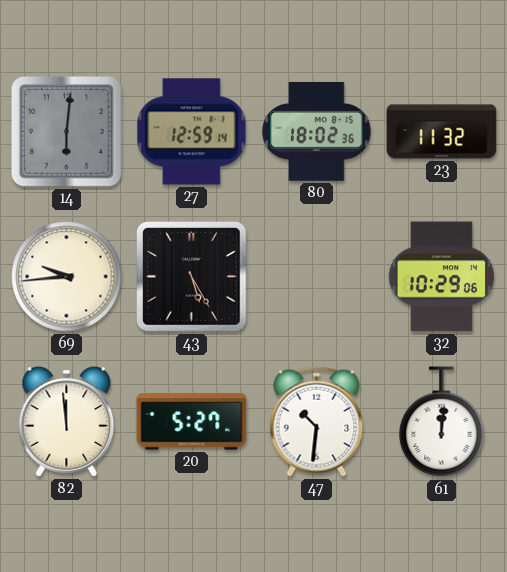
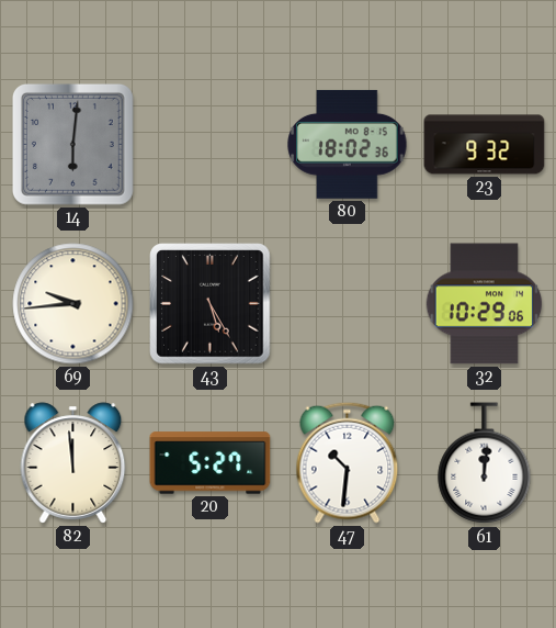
27: 12:59 -> none (192, 132)
23: 11:32 -> 9:32 (485, 145)
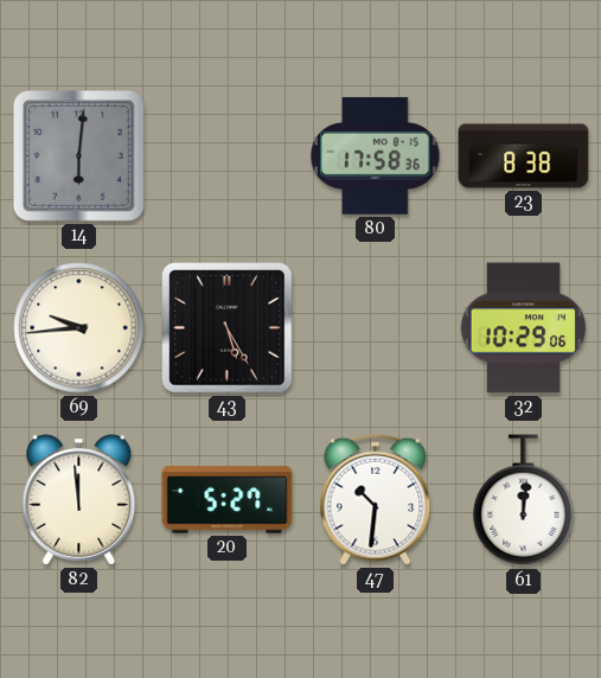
80: 18:02 -> 17:58 (376, 155)
23: 9:32 -> 8:38 (524, 156)
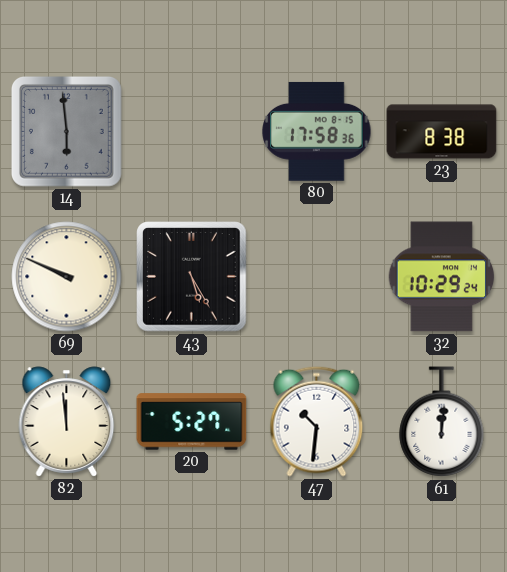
14: 6:01 -> 5:59 (66, 131)
69: 9:44 -> 9:49 (67, 277)
32: 10:29:06 -> 10:29:24 (442, 277)
